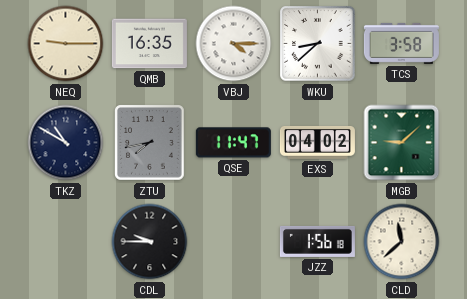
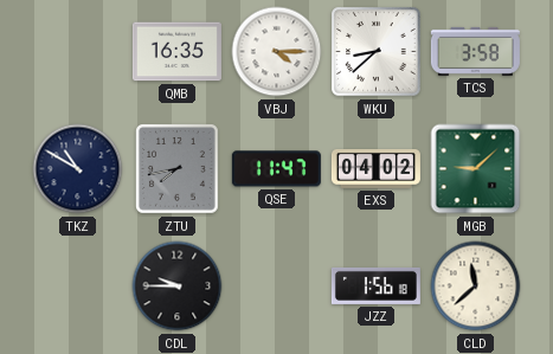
NEQ: 9:15 -> none (66, 44)
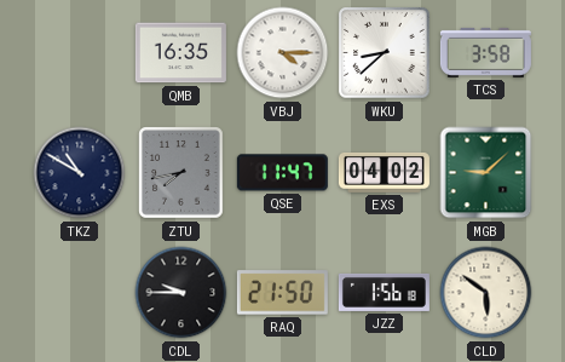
RAQ: none -> 21:50 (282, 293)
CLD: 11:38 -> 5:51 (486, 293)
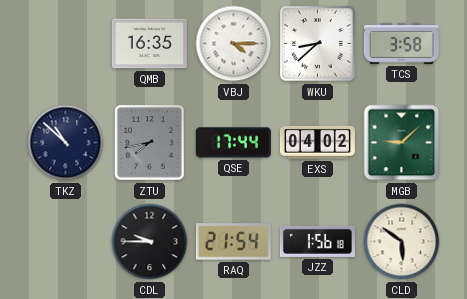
TKZ: 10:50 -> 10:52 (66, 143)
QSE: 11:47 -> 17:44 (233, 143)
RAQ: 21:50 -> 21:54 (233, 242)
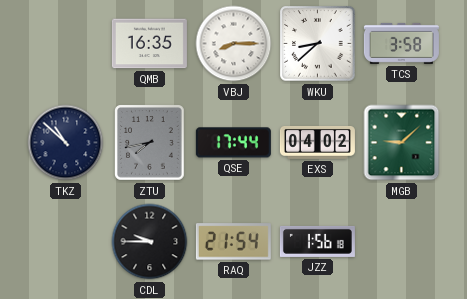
VBJ: 4:15 -> 8:15 (234, 44)
CLD: 5:51 -> none (402, 242)
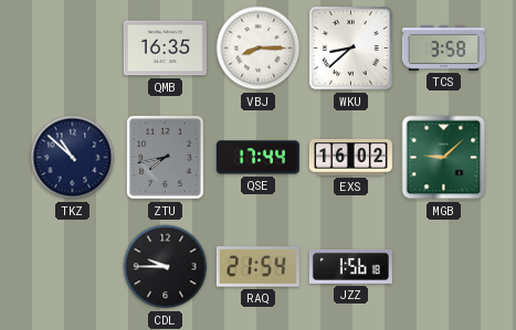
EXS: 04:02 -> 16:02 (350, 157)
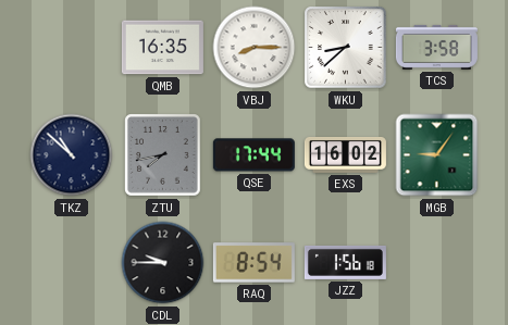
MGB: 9:08 -> 9:06 (437, 155)
RAQ: 21:54 -> 8:54 (253, 263)
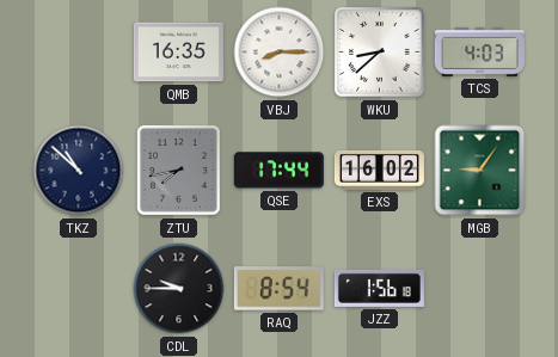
TCS: 3:58 -> 4:03 (479, 51)
